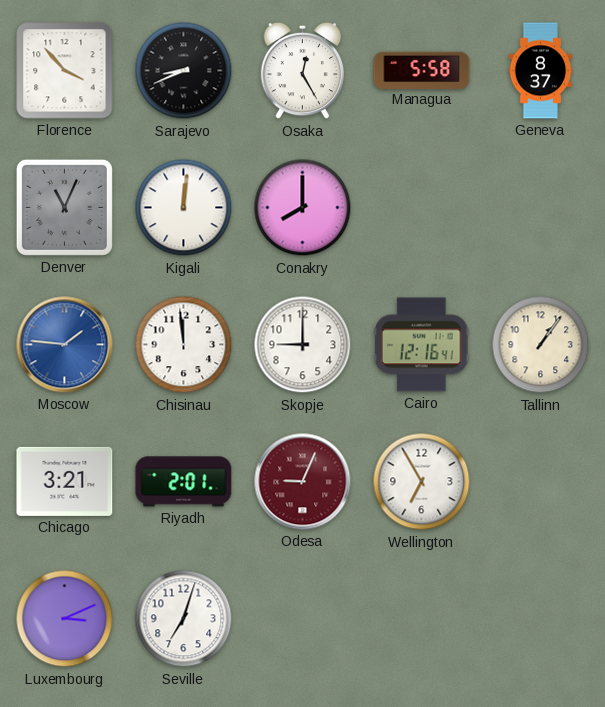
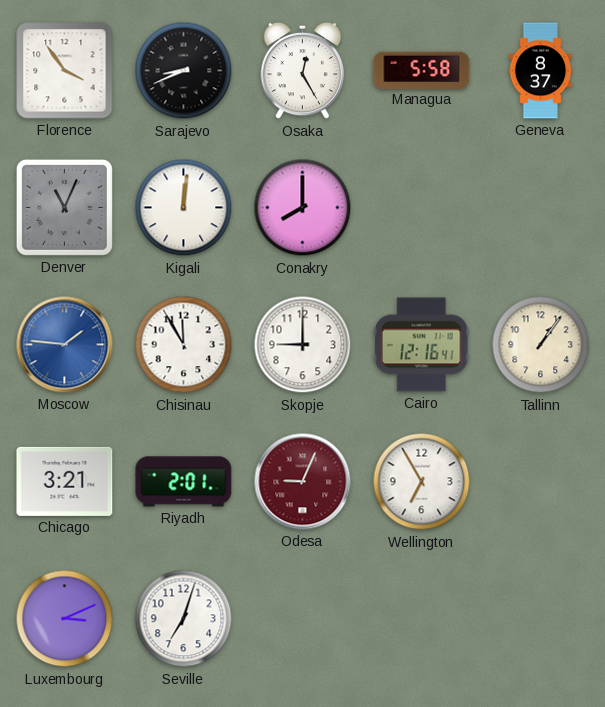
Florence: 3:53 -> 3:54 (65, 71)
Chisinau: 11:59 -> 11:55 (184, 345)
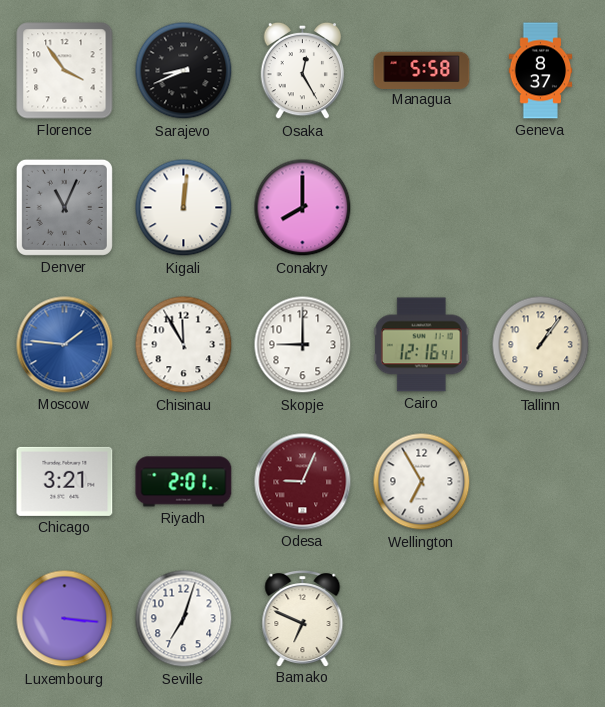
Luxembourg: 3:11 -> 3:16 (65, 619)
Bamako: none -> 6:49 (303, 619)
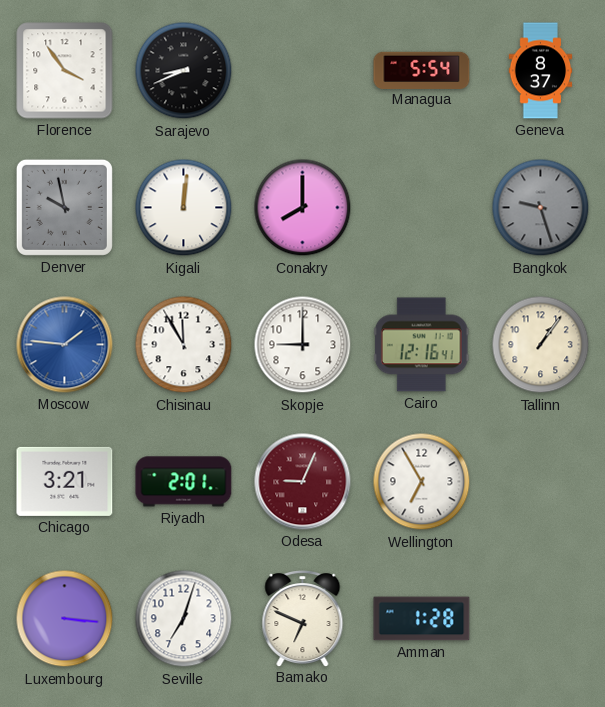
Osaka: 12:25 -> none (303, 71)
Managua: 5:58 -> 5:54 (422, 70)
Denver: 11:04 -> 9:58 (64, 207)
Bangkok: none -> 9:27 (541, 208)
Amman: none -> 1:28 (422, 619)
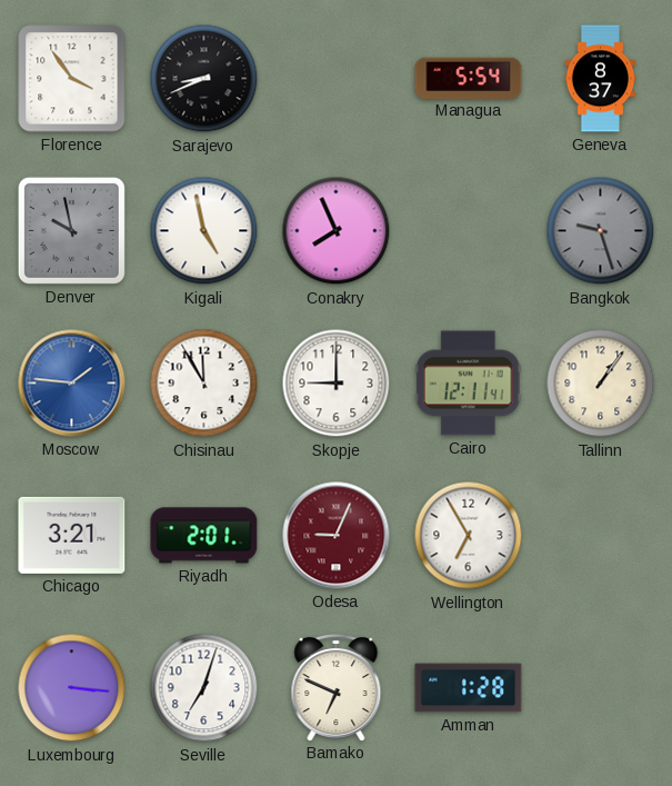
Kigali: 12:01 -> 4:58 (204, 231)
Conakry: 8:00 -> 7:56 (337, 231)
Cairo: 12:16 -> 12:11 (468, 384)
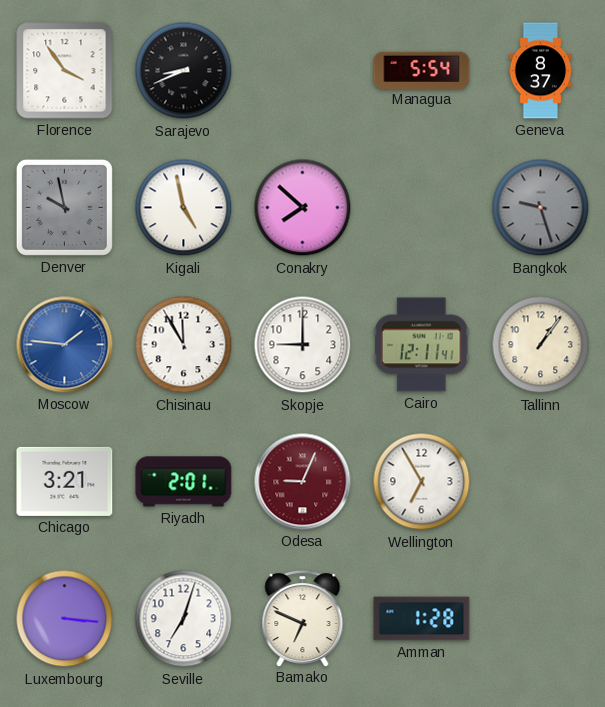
Conakry: 7:56 -> 7:52 (303, 208)
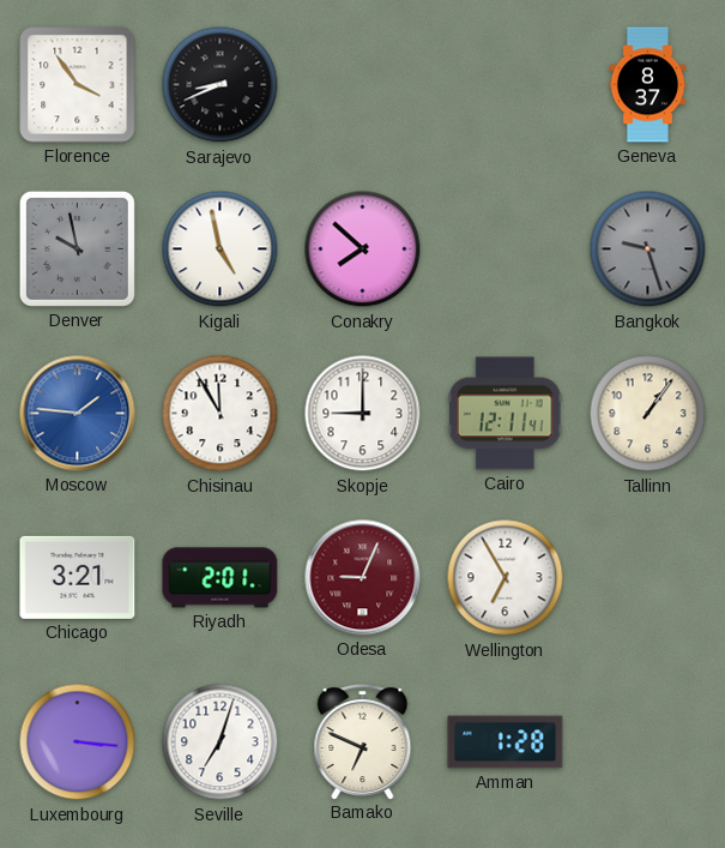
Managua: 5:54 -> none (422, 70)
